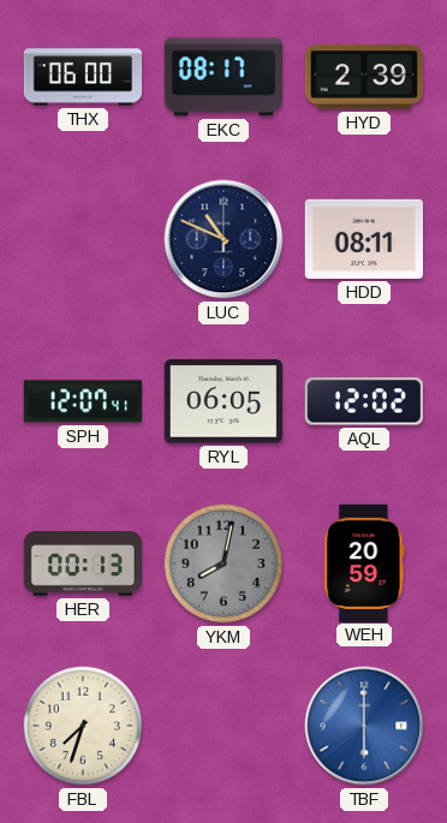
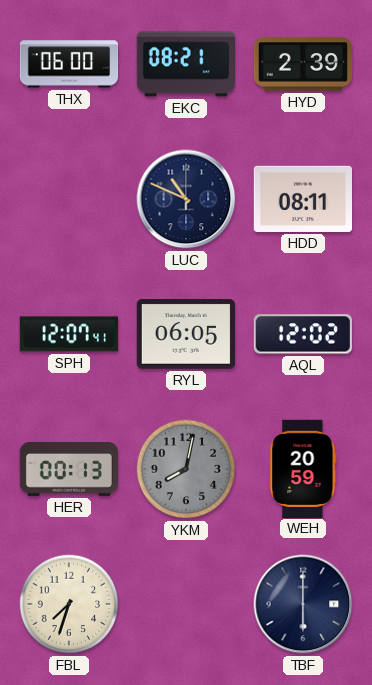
EKC: 08:17 -> 08:21 (186, 64)
TBF dial: blue -> navy (303, 604)
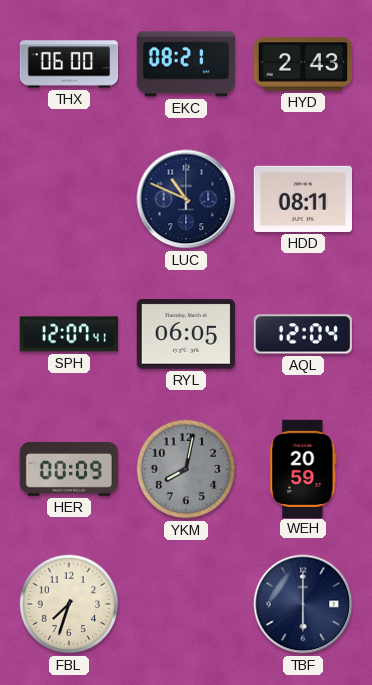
HYD: 2:39 -> 2:43 (302, 64)
AQL: 12:02 -> 12:04 (303, 334)
HER: 00:13 -> 00:09 (68, 470)
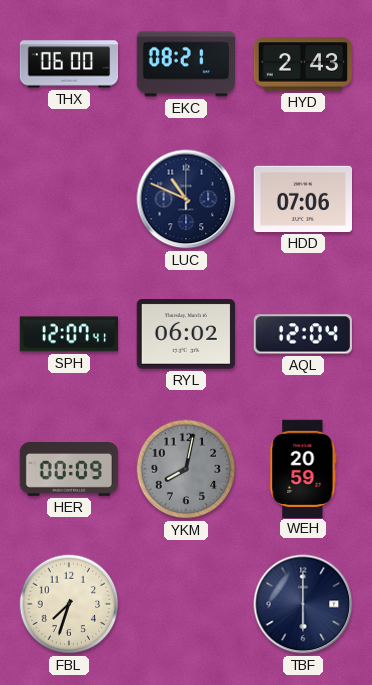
HDD: 08:11 -> 07:06 (302, 199)
RYL: 06:05 -> 06:02 (186, 334)
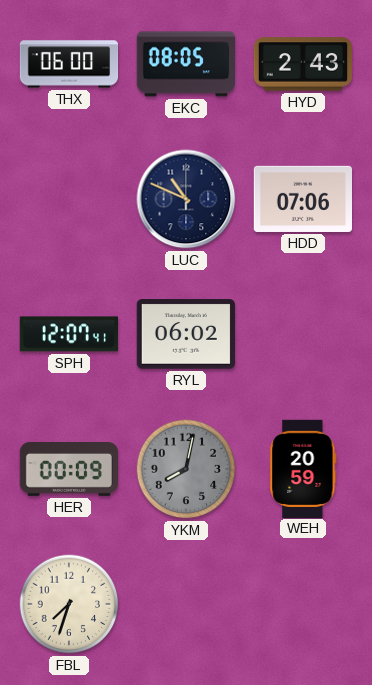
EKC: 08:21 -> 08:05 (186, 64)
AQL: 12:04 -> none (303, 334)
TBF: 6:00 -> none (303, 604)
